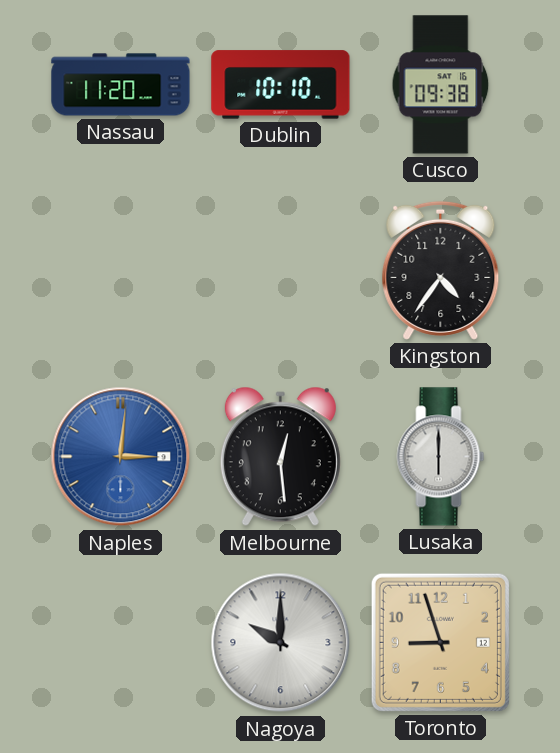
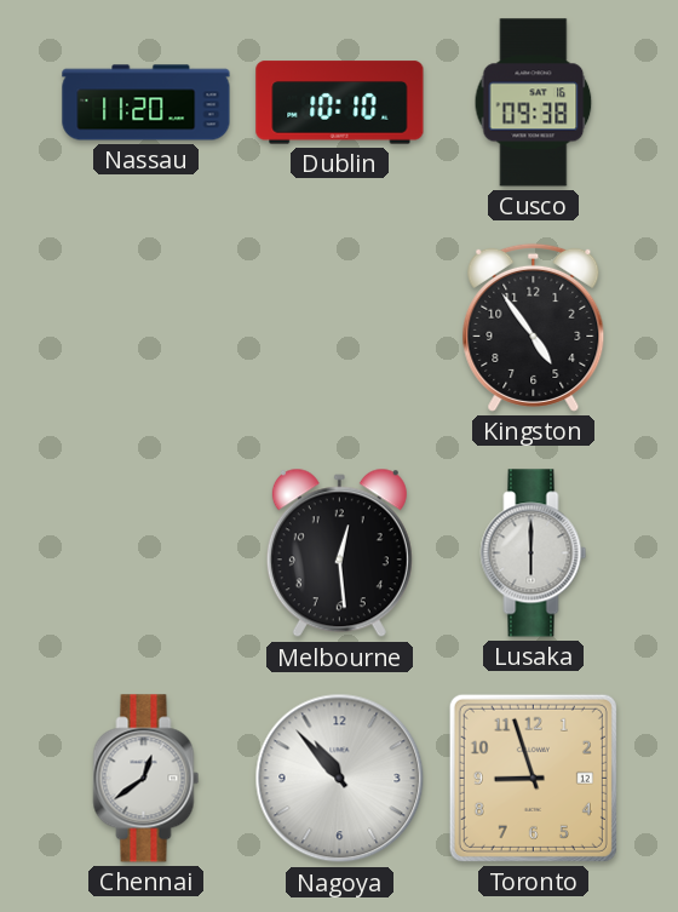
Kingston: 4:36 -> 4:54 (534, 327)
Naples: 3:01 -> none (121, 457)
Chennai: none -> 12:39 (146, 779)
Nagoya: 10:00 -> 10:53 (340, 779)
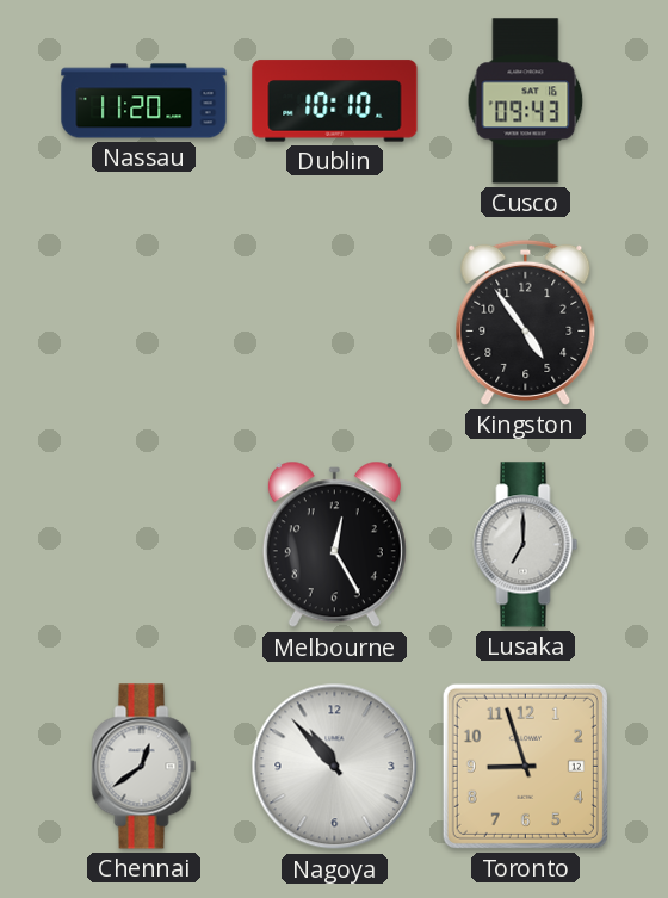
Cusco: 09:38 -> 09:43 (526, 101)
Melbourne: 12:29 -> 12:25 (334, 545)
Lusaka: 6:00 -> 7:00 (526, 545)
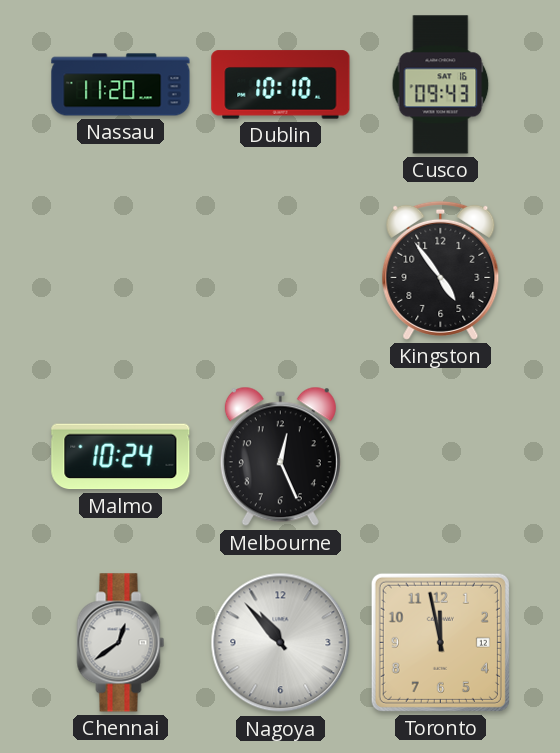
Malmo: none -> 10:24 (121, 457)
Melbourne: 12:25 -> 12:26 (280, 457)
Lusaka: 7:00 -> none (526, 545)
Toronto: 8:57 -> 11:58 (440, 642)
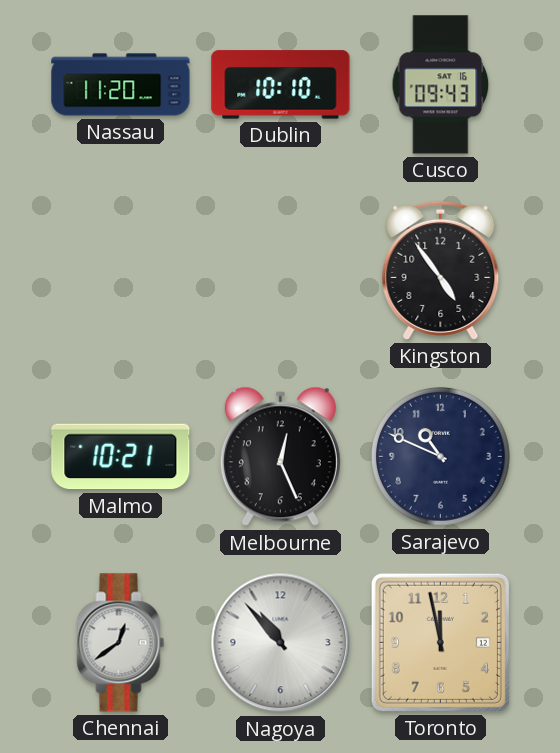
Malmo: 10:24 -> 10:21 (121, 457)
Sarajevo: none -> 10:49 (440, 456)
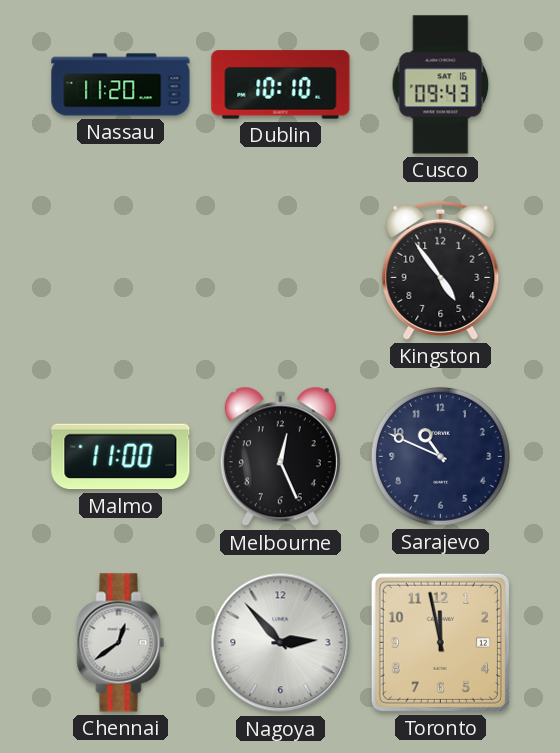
Malmo: 10:21 -> 11:00 (121, 457)
Nagoya: 10:53 -> 2:53 (281, 643)
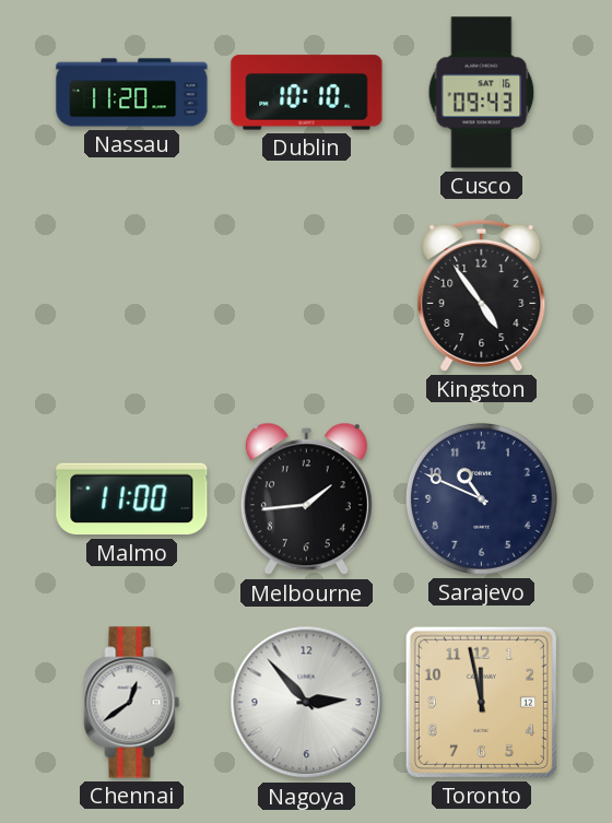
Melbourne: 12:26 -> 1:44 (306, 499)
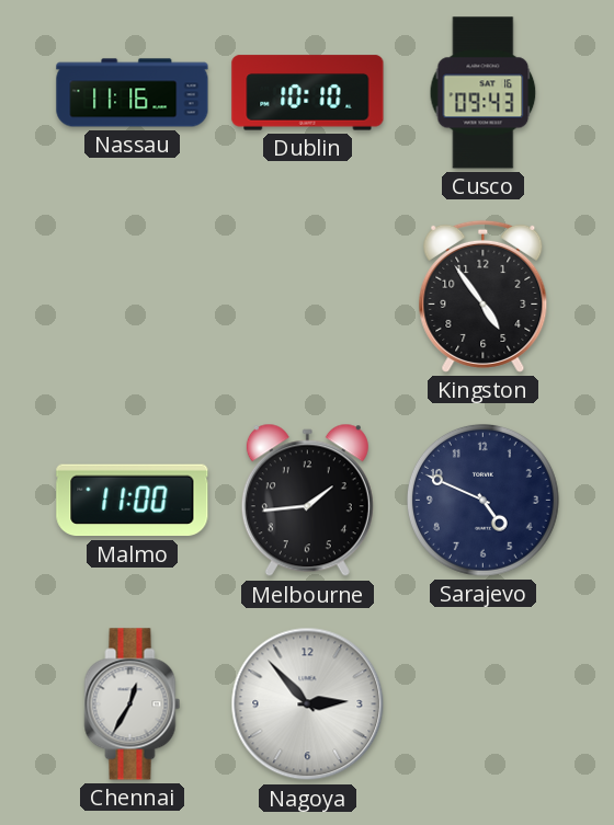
Nassau: 11:20 -> 11:16 (133, 93)
Sarajevo: 10:49 -> 4:49 (482, 500)
Chennai: 12:39 -> 12:35 (133, 704)
Toronto: 11:58 -> none (481, 702)
